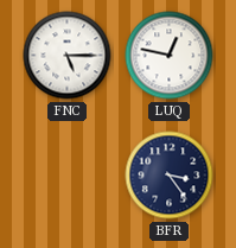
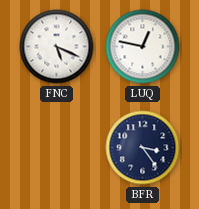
FNC: 5:15 -> 5:19 (57, 47)
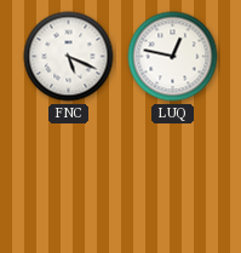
BFR: 3:24 -> none (143, 148)
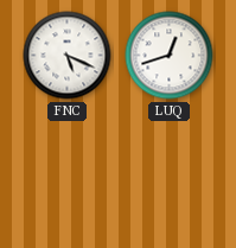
LUQ: 12:47 -> 12:42 (170, 56)
